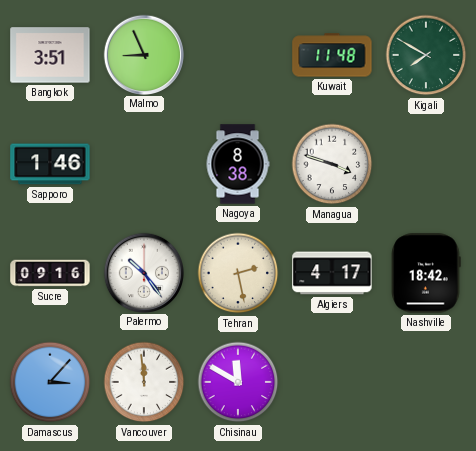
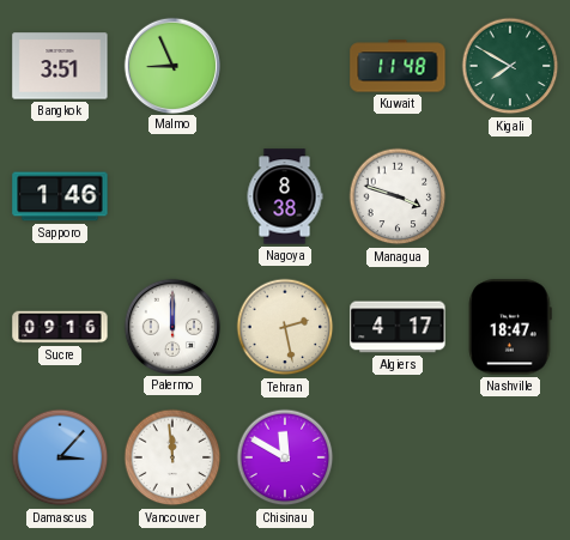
Palermo: 10:24 -> 12:00 (171, 326)
Nashville: 18:42 -> 18:47 (510, 327)
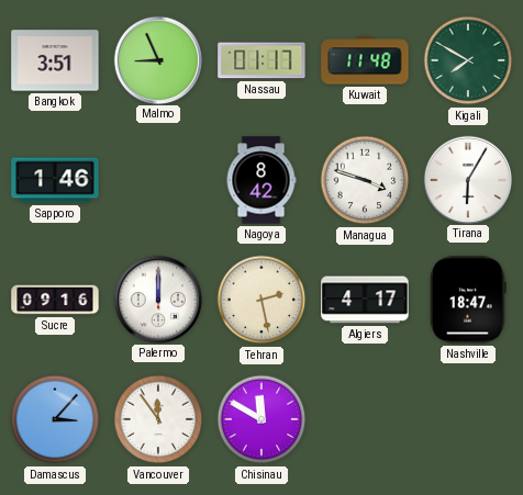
Nassau: none -> 01:17 (261, 60)
Nagoya: 8:38 -> 8:42 (261, 180)
Tirana: none -> 6:05 (467, 179)
Vancouver: 11:59 -> 11:54 (158, 419)
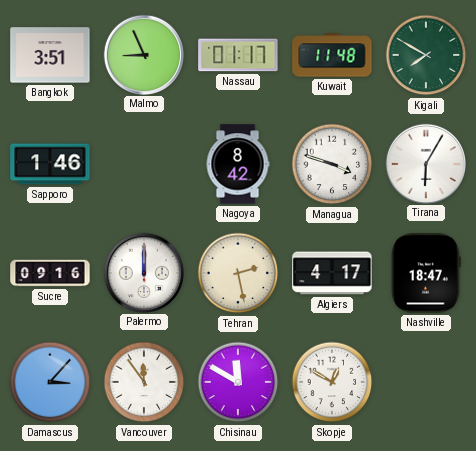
Skopje: none -> 12:50 (332, 382)
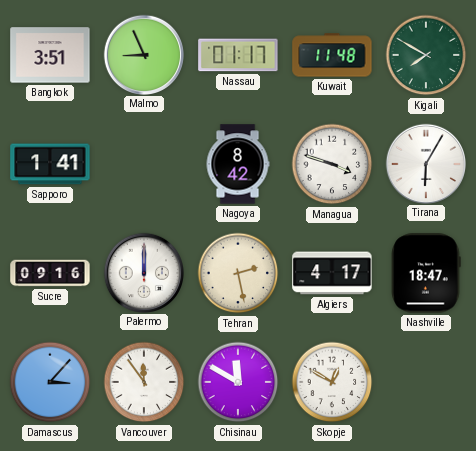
Sapporo: 1:46 -> 1:41 (50, 164)
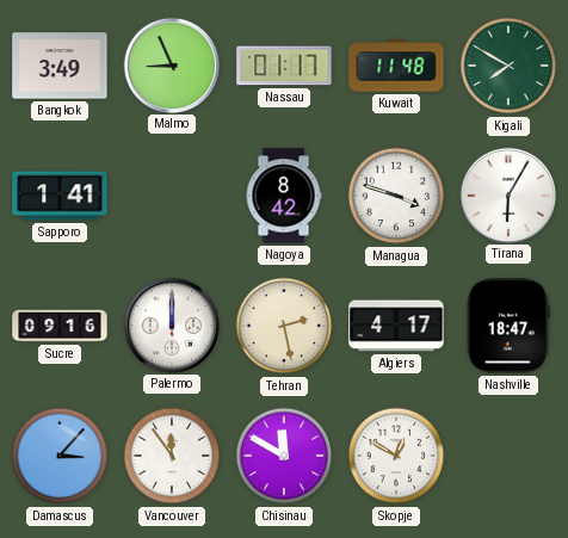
Bangkok: 3:51 -> 3:49 (60, 66)
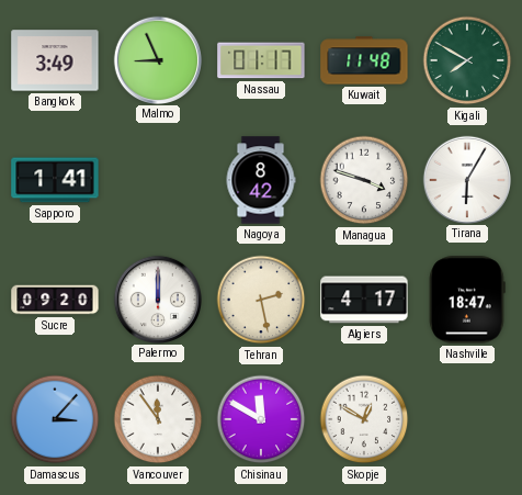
Sucre: 09:16 -> 09:20 (55, 300)
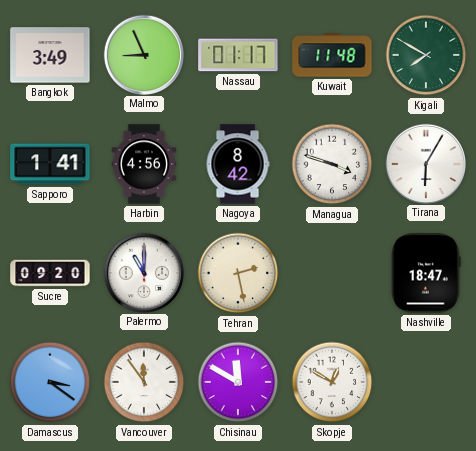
Harbin: none -> 4:56 (144, 164)
Palermo: 12:00 -> 11:00 (143, 272)
Algiers: 4:17 -> none (364, 300)
Damascus: 3:07 -> 3:21 (50, 382)
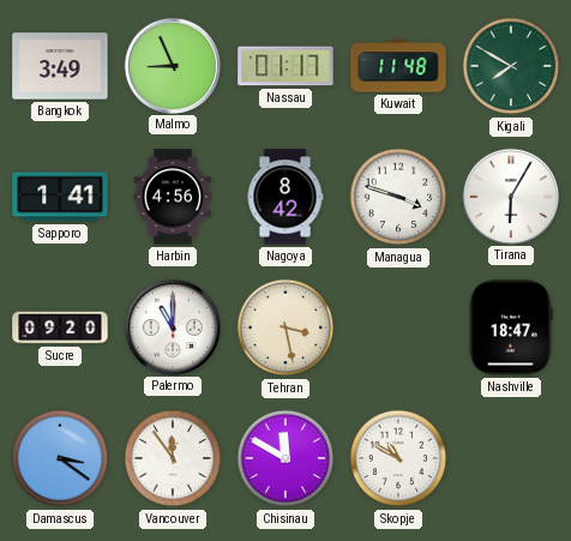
Tehran: 2:28 -> 3:28 (285, 327)
Skopje: 12:50 -> 10:50 (398, 458)
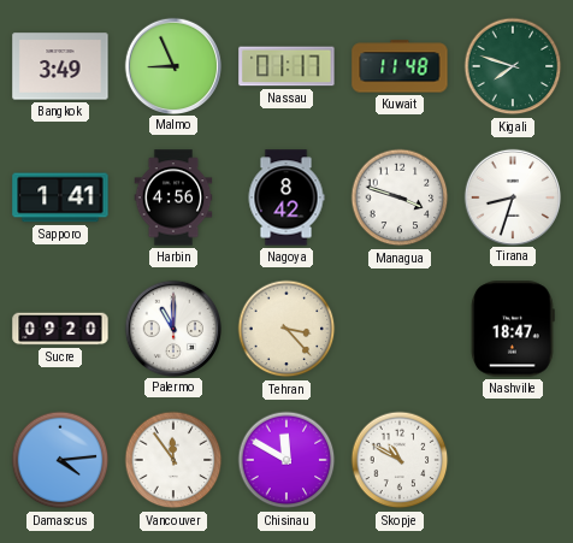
Kigali: 7:50 -> 7:48 (513, 66)
Tirana: 6:05 -> 8:33 (512, 196)
Tehran: 3:28 -> 3:23 (286, 329)
Damascus: 3:21 -> 4:14 (60, 460)
